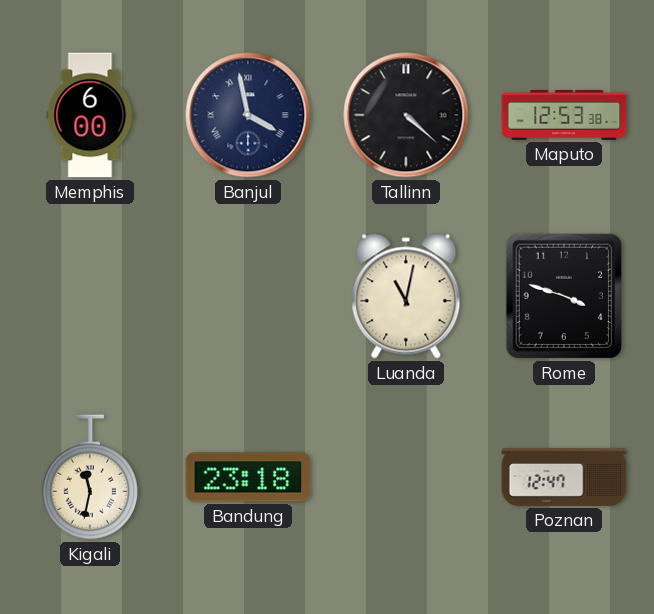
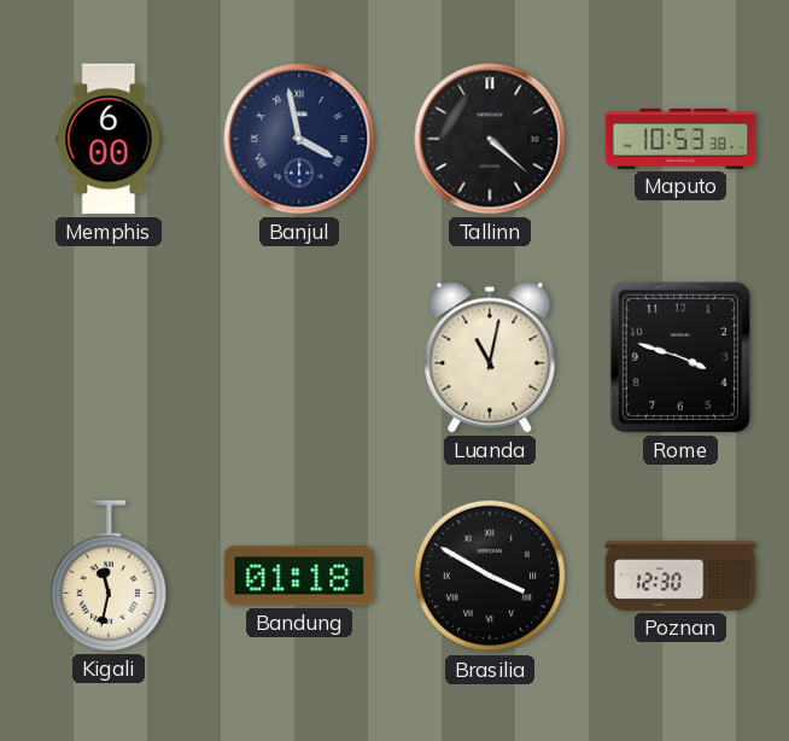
Maputo: 12:53 -> 10:53 (680, 140)
Bandung: 23:18 -> 01:18 (299, 576)
Brasilia: none -> 3:50 (490, 576)
Poznan: 12:47 -> 12:30 (680, 576)
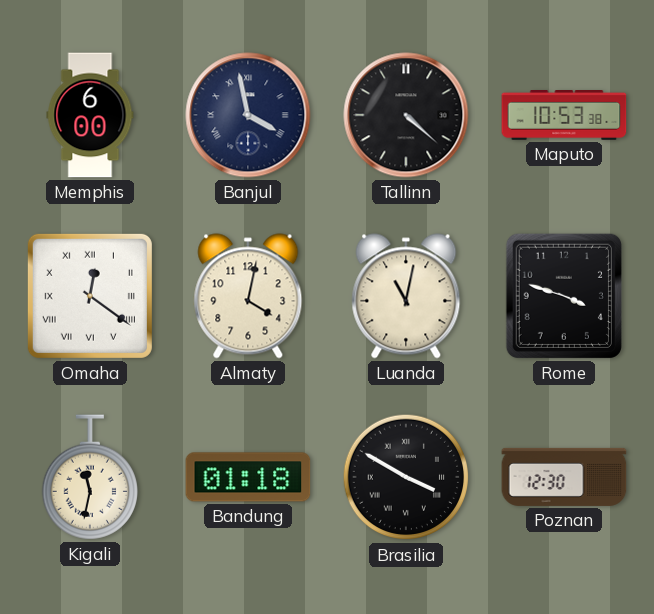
Omaha: none -> 12:21 (90, 296)
Almaty: none -> 4:02 (248, 296)
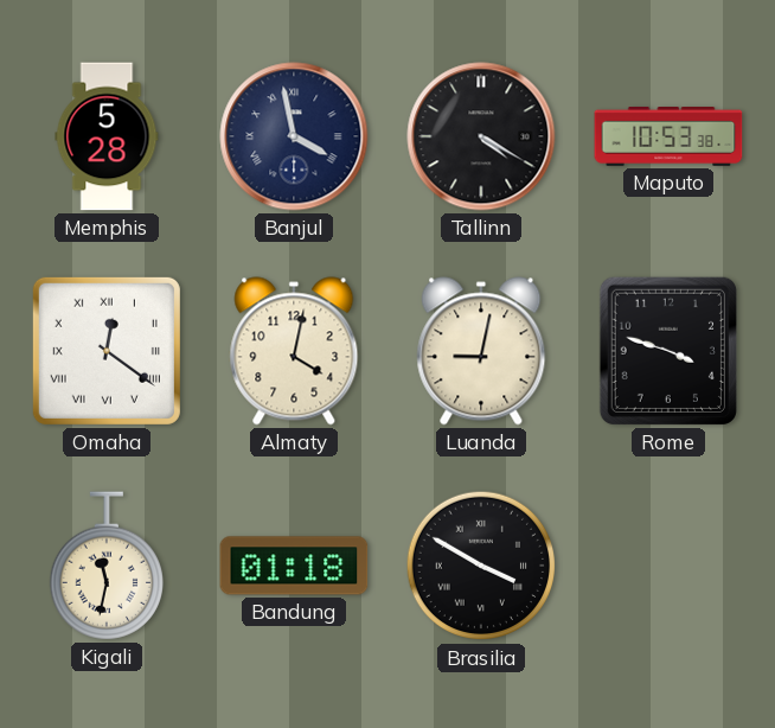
Memphis: 6:00 -> 5:28 (107, 136)
Tallinn: 4:22 -> 4:20 (481, 136)
Luanda: 11:02 -> 9:02 (481, 351)
Poznan: 12:30 -> none (564, 477)
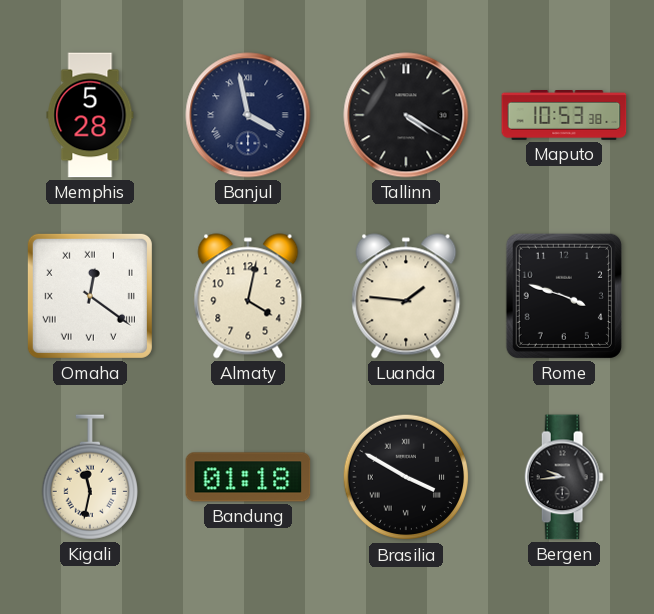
Luanda: 9:02 -> 1:46 (406, 296)
Bergen: none -> 9:44 (564, 477)
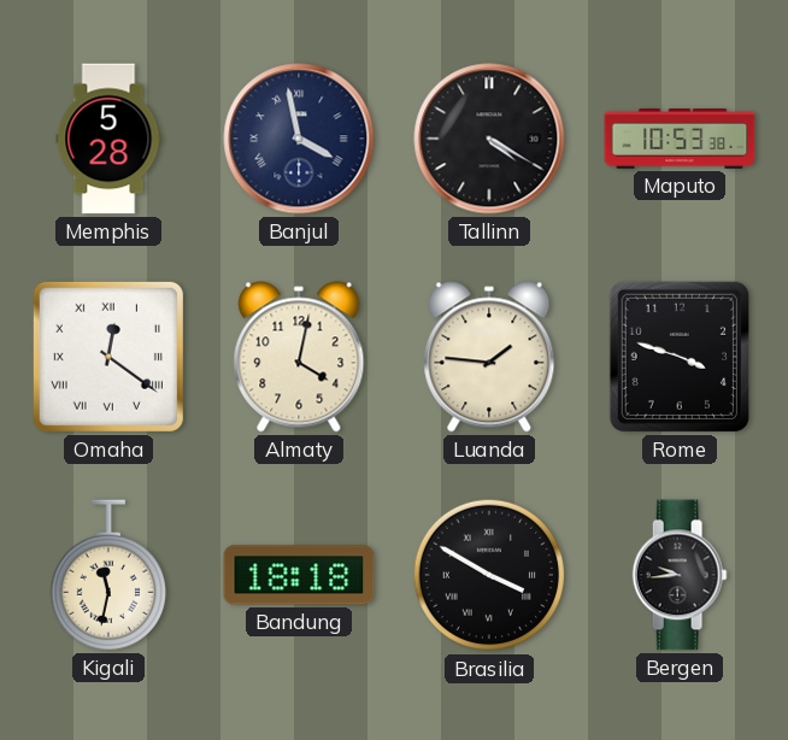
Bandung: 01:18 -> 18:18 (299, 575)
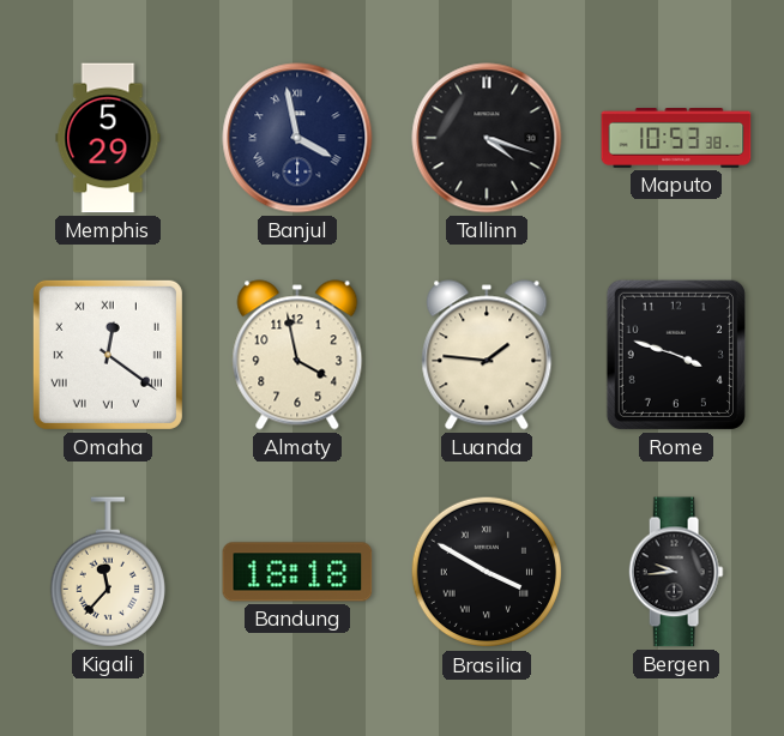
Memphis: 5:28 -> 5:29 (108, 138)
Tallinn: 4:20 -> 4:18 (487, 138)
Almaty: 4:02 -> 3:58 (297, 355)
Kigali: 11:32 -> 11:37 (108, 572)
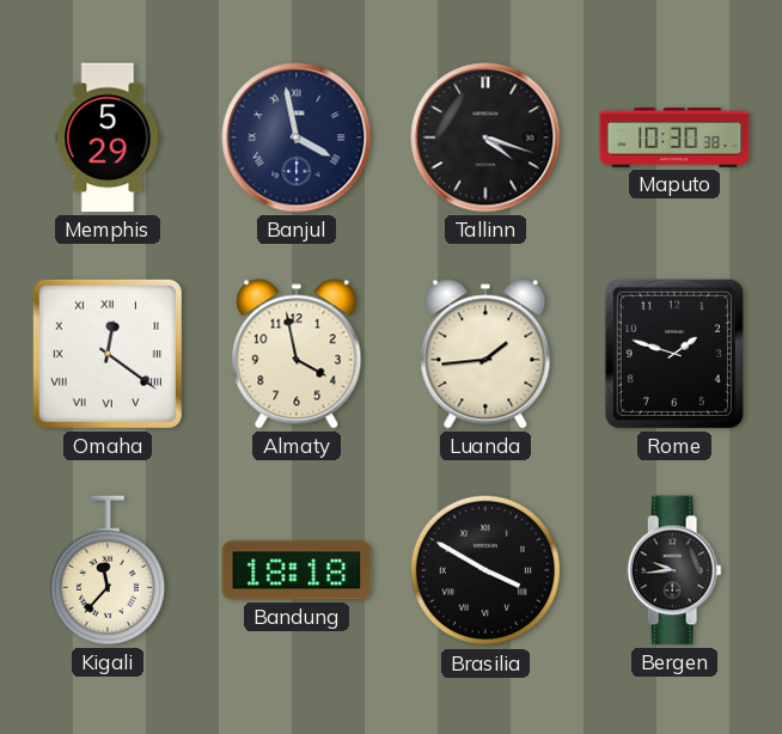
Maputo: 10:53 -> 10:30 (674, 139)
Luanda: 1:46 -> 1:44 (485, 354)
Rome: 3:48 -> 1:48 (674, 354)
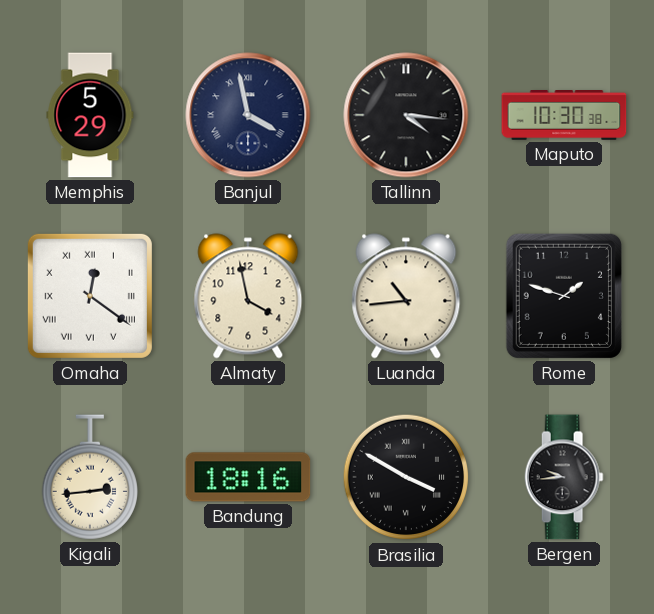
Tallinn: 4:18 -> 4:16 (406, 115)
Luanda: 1:44 -> 10:44 (406, 296)
Kigali: 11:37 -> 2:44 (90, 477)
Bandung: 18:18 -> 18:16 (248, 477)
